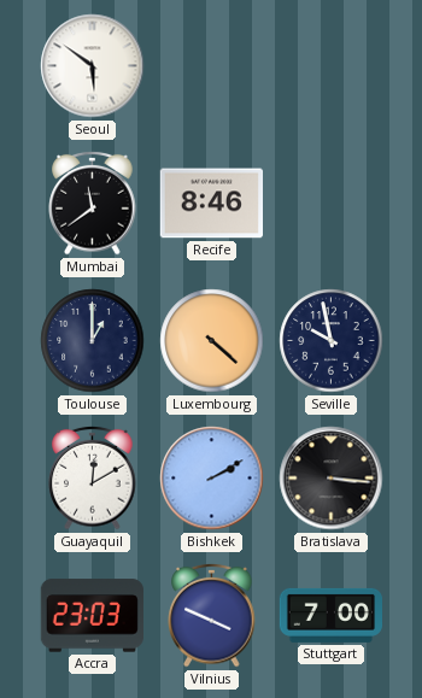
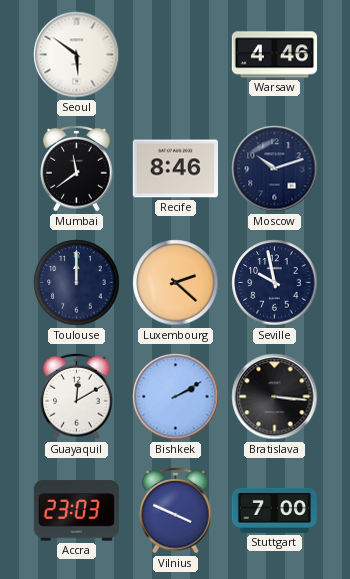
Warsaw: none -> 4:46 (275, 55)
Moscow: none -> 10:12 (275, 169)
Toulouse: 1:00 -> 12:00 (77, 283)
Luxembourg: 4:22 -> 2:22 (176, 283)
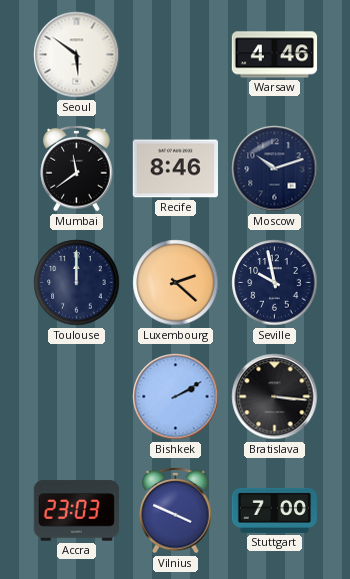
Guayaquil: 12:10 -> none (77, 396)
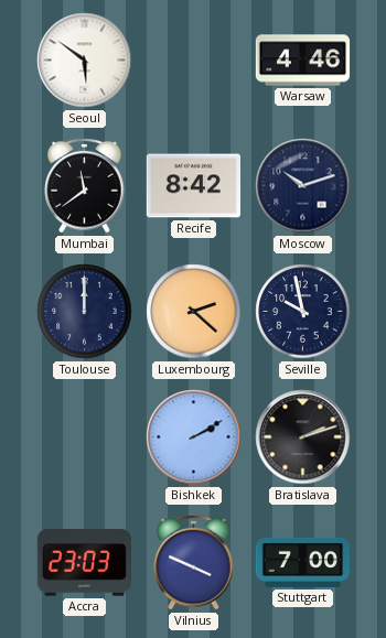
Recife: 8:46 -> 8:42 (193, 186)
Bratislava: 3:16 -> 2:12 (303, 437)
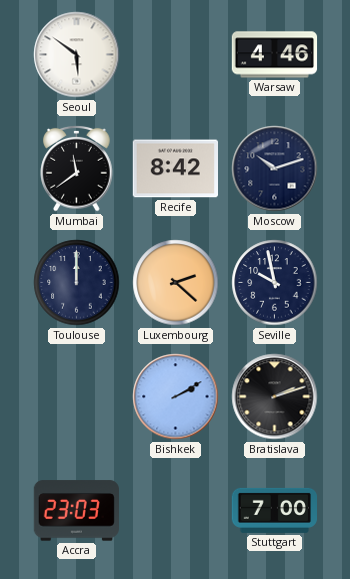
Vilnius: 3:49 -> none (194, 562)
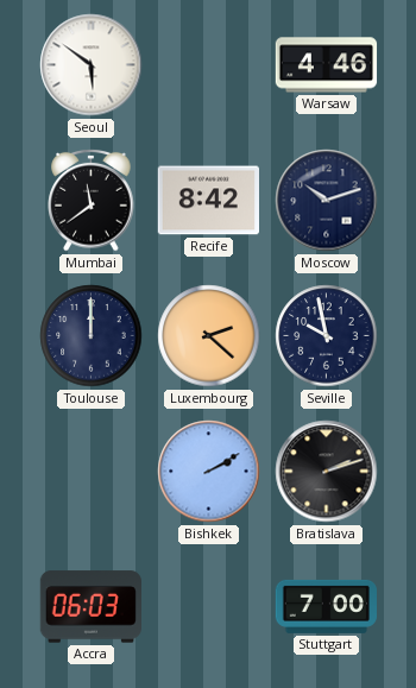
Accra: 23:03 -> 06:03 (90, 607)
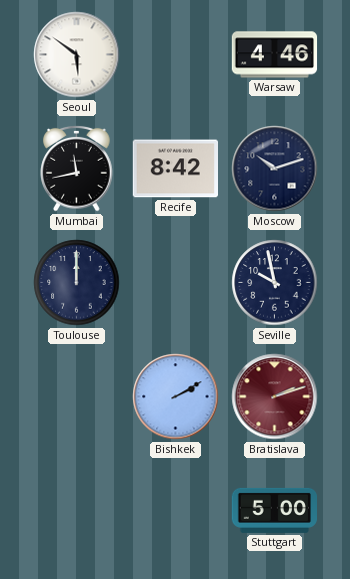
Mumbai: 11:39 -> 11:43 (77, 168)
Luxembourg: 2:22 -> none (209, 336)
Bratislava dial: black -> burgundy (275, 397)
Accra: 06:03 -> none (90, 607)
Stuttgart: 7:00 -> 5:00 (274, 510)
